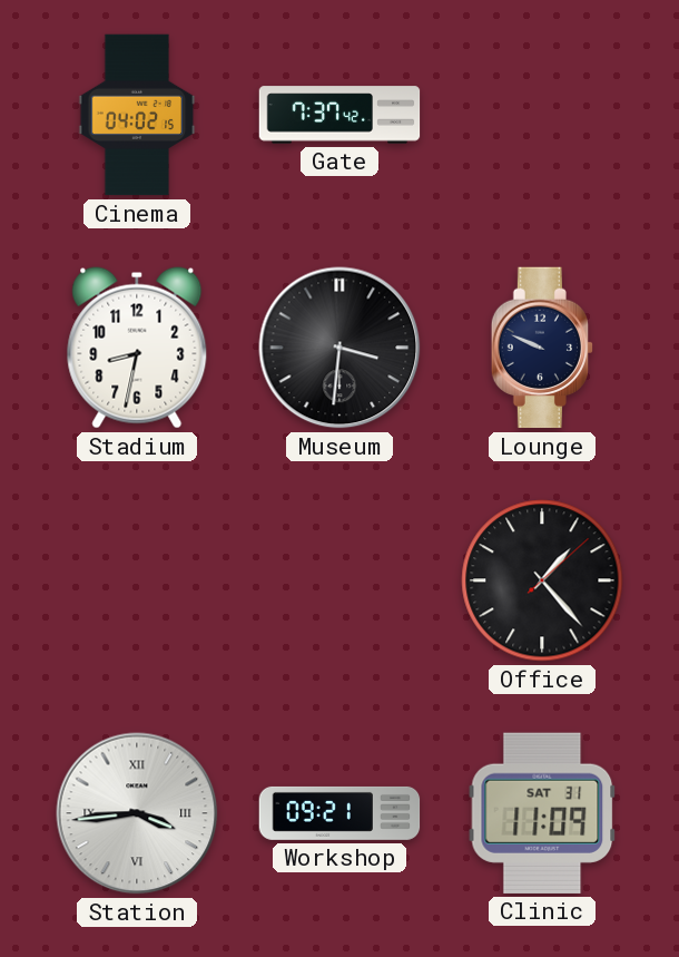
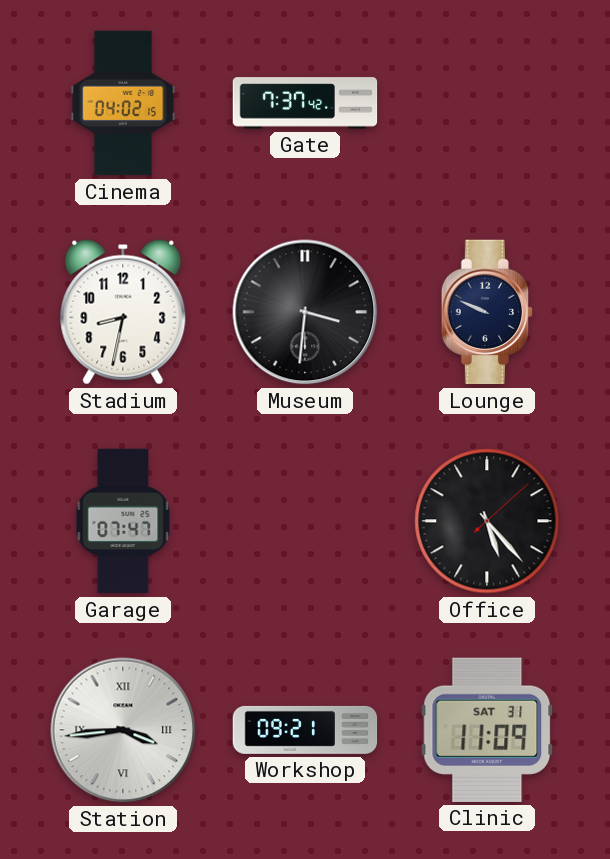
Garage: none -> 07:47 (123, 521)
Office: 1:23 -> 5:23 (487, 521)
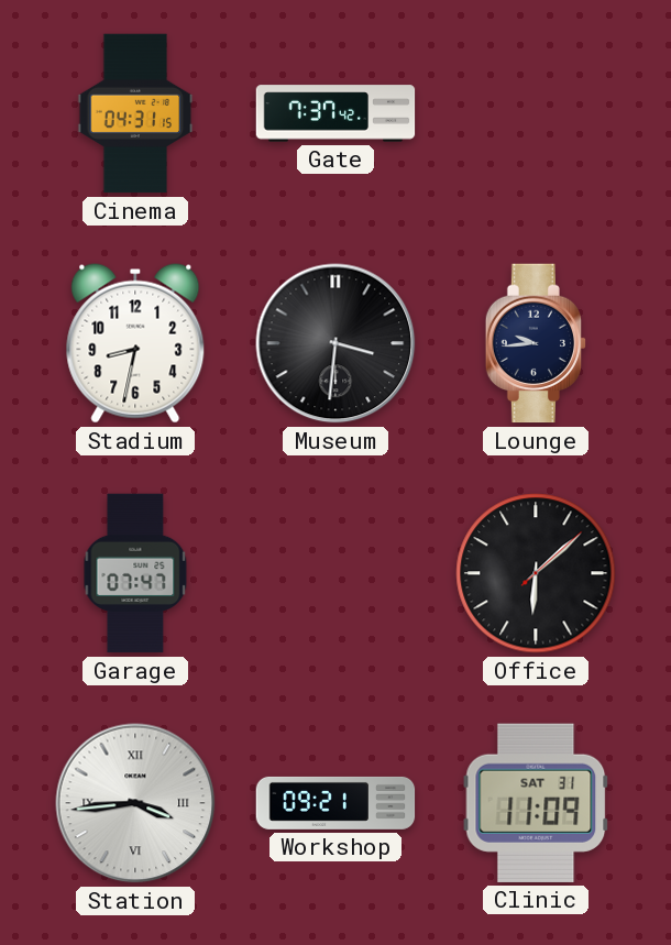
Cinema: 04:02 -> 04:31 (135, 113)
Lounge: 9:49 -> 9:44 (535, 343)
Office: 5:23 -> 6:08 (536, 573)
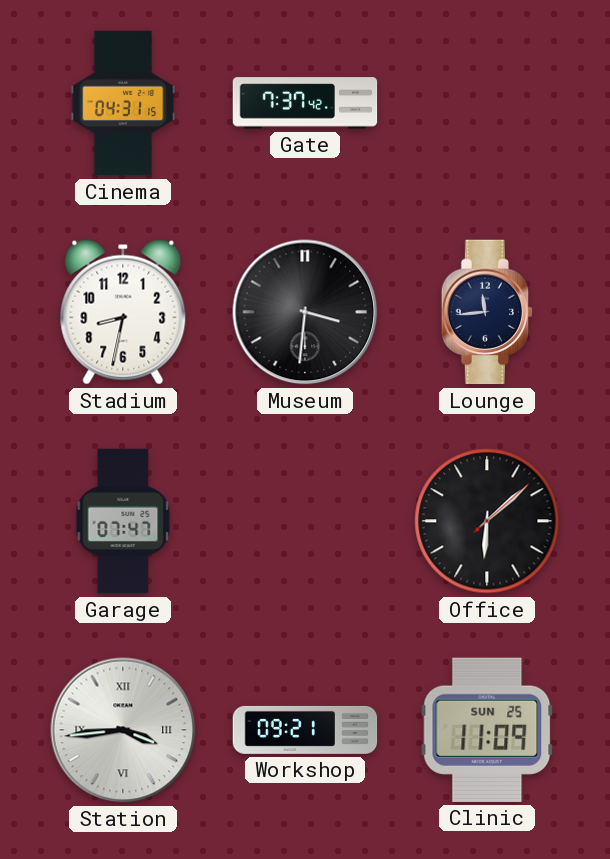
Lounge: 9:44 -> 11:44 (486, 312)
Clinic date: SAT 31 -> SUN 25 (487, 730)
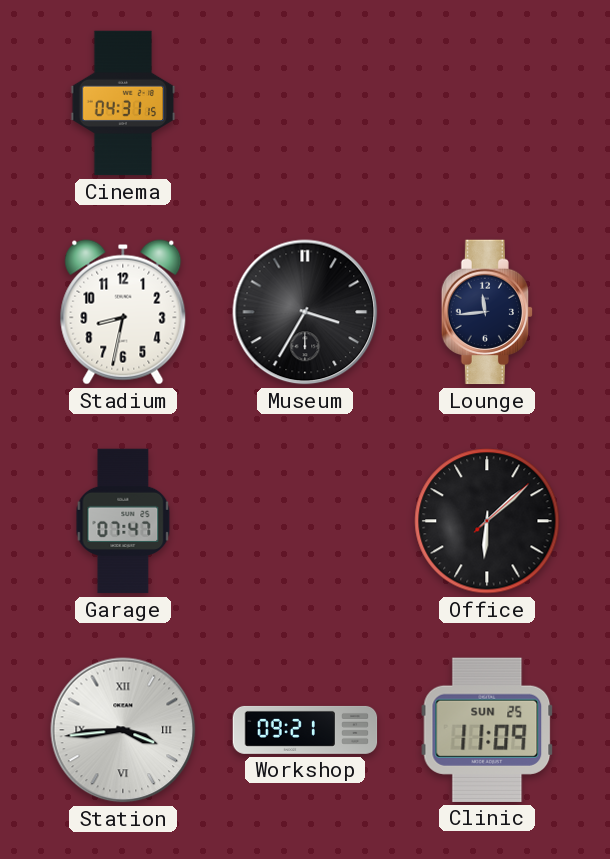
Gate: 7:37 -> none (305, 103)
Museum: 3:31 -> 3:35 (305, 312)
